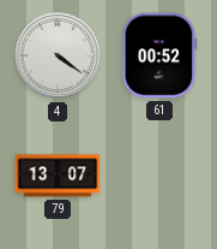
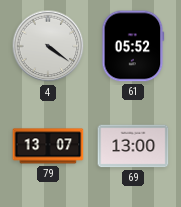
61: 00:52 -> 05:52 (133, 46)
69: none -> 13:00 (133, 146)
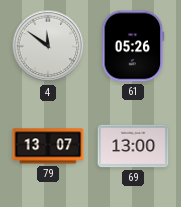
4: 4:21 -> 11:51 (48, 46)
61: 05:52 -> 05:26 (133, 46)
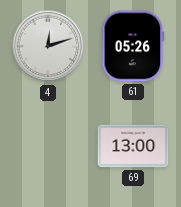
4: 11:51 -> 12:12 (48, 46)
79: 13:07 -> none (48, 146)
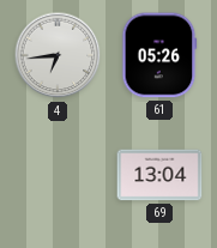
4: 12:12 -> 6:44 (58, 55)
69: 13:00 -> 13:04 (159, 175)
